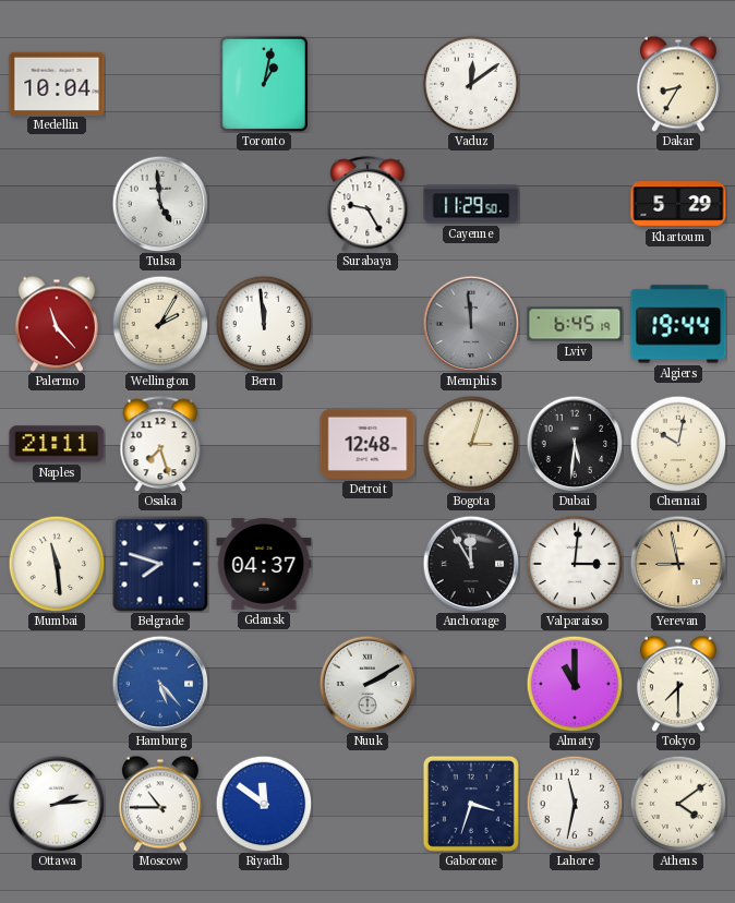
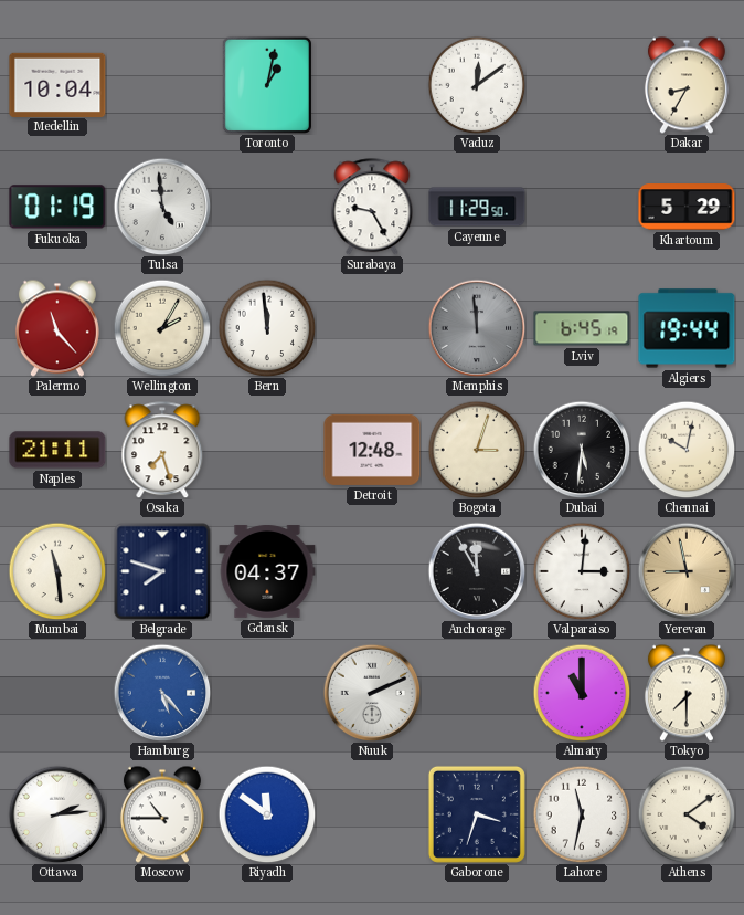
Fukuoka: none -> 01:19 (57, 207)
Nuuk: 2:10 -> 2:11 (372, 693)
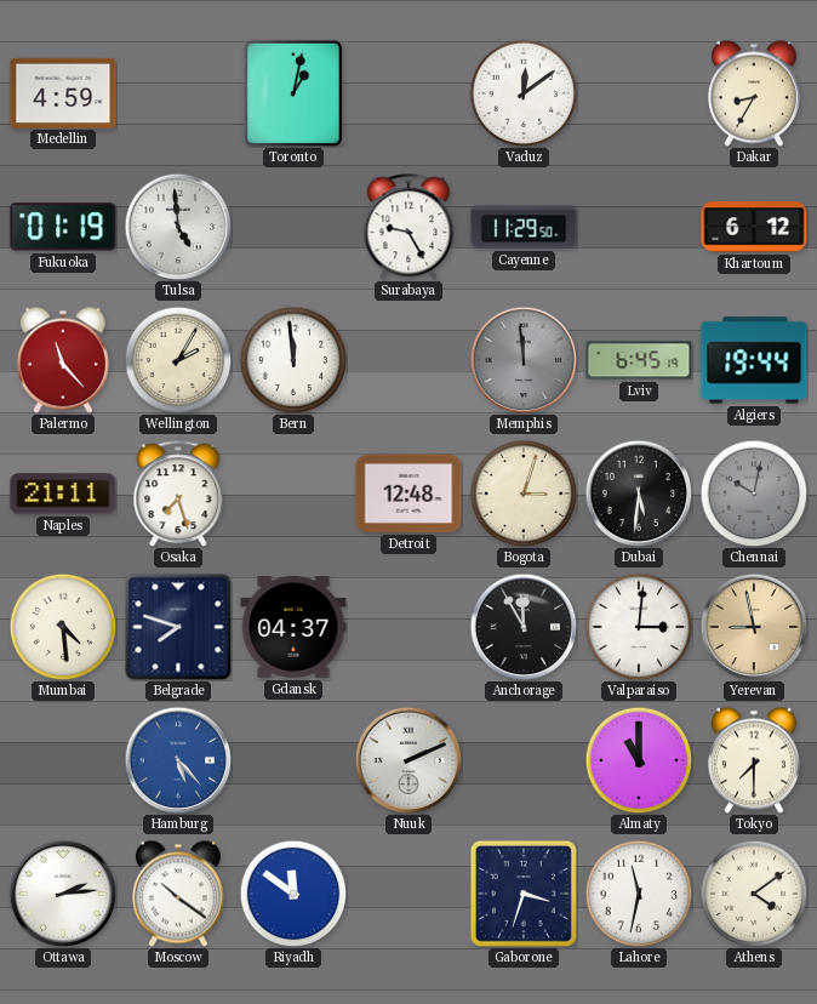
Medellin: 10:04 -> 4:59 (63, 92)
Khartoum: 5:29 -> 6:12 (754, 227)
Chennai dial: cream -> grey (754, 494)
Mumbai: 11:29 -> 4:29 (63, 627)
Moscow: 10:45 -> 10:21 (178, 894)
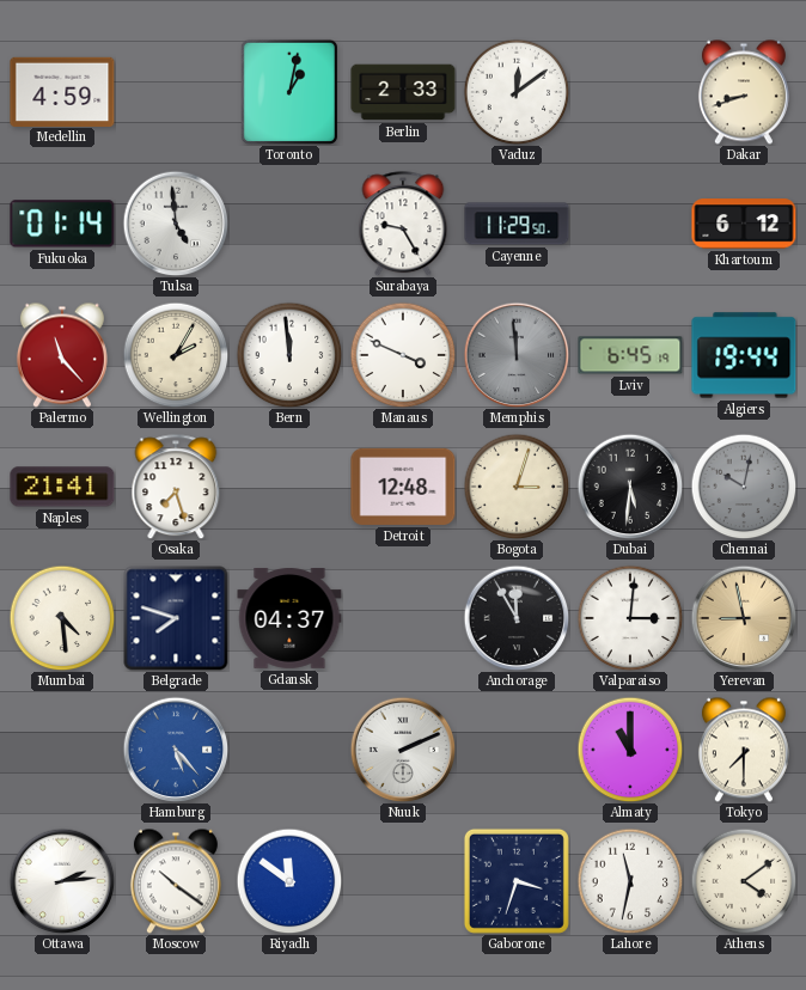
Berlin: none -> 2:33 (403, 92)
Dakar: 8:35 -> 8:42 (744, 92)
Fukuoka: 01:19 -> 01:14 (62, 224)
Manaus: none -> 3:49 (403, 355)
Naples: 21:11 -> 21:41 (62, 487)
